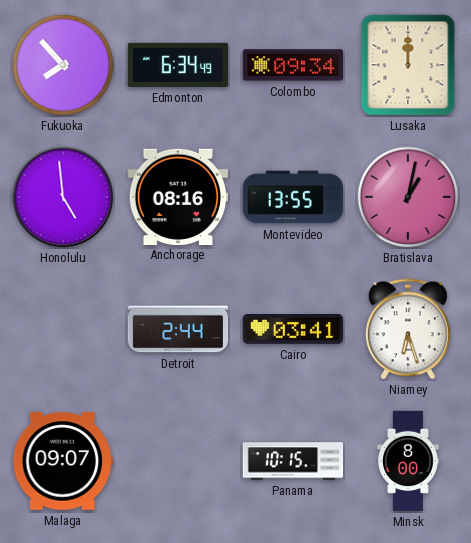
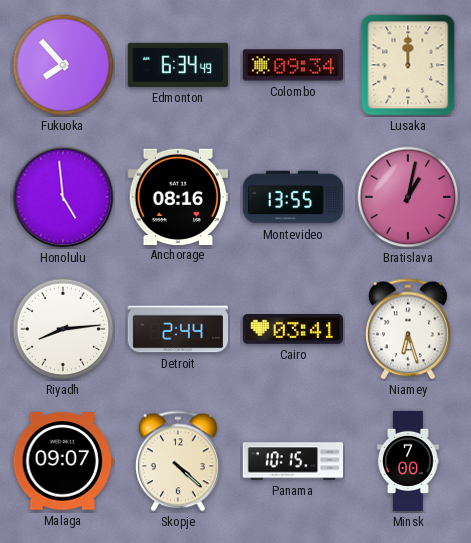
Riyadh: none -> 8:14 (63, 329)
Skopje: none -> 4:22 (179, 461)
Minsk: 8:00 -> 7:00 (408, 461)
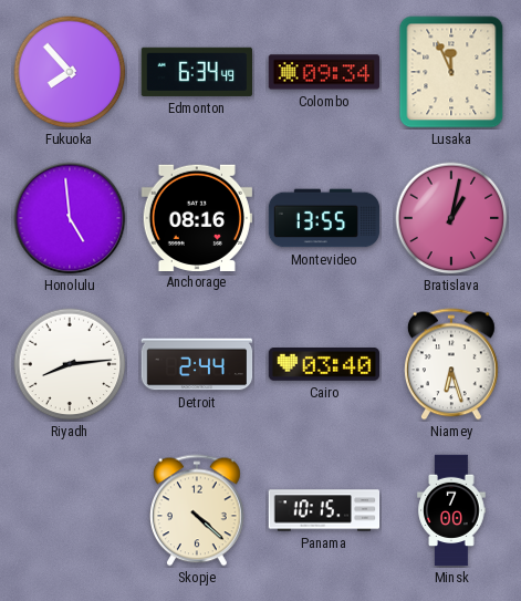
Lusaka: 12:00 -> 11:56 (451, 72)
Cairo: 03:41 -> 03:40 (323, 365)
Malaga: 09:07 -> none (62, 461)
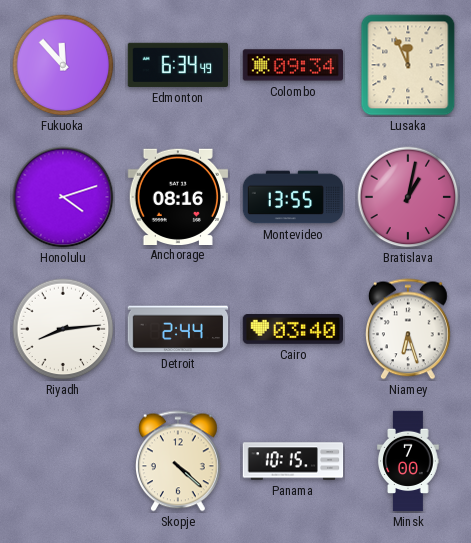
Fukuoka: 7:53 -> 11:53 (63, 65)
Honolulu: 4:59 -> 4:12 (63, 197)
